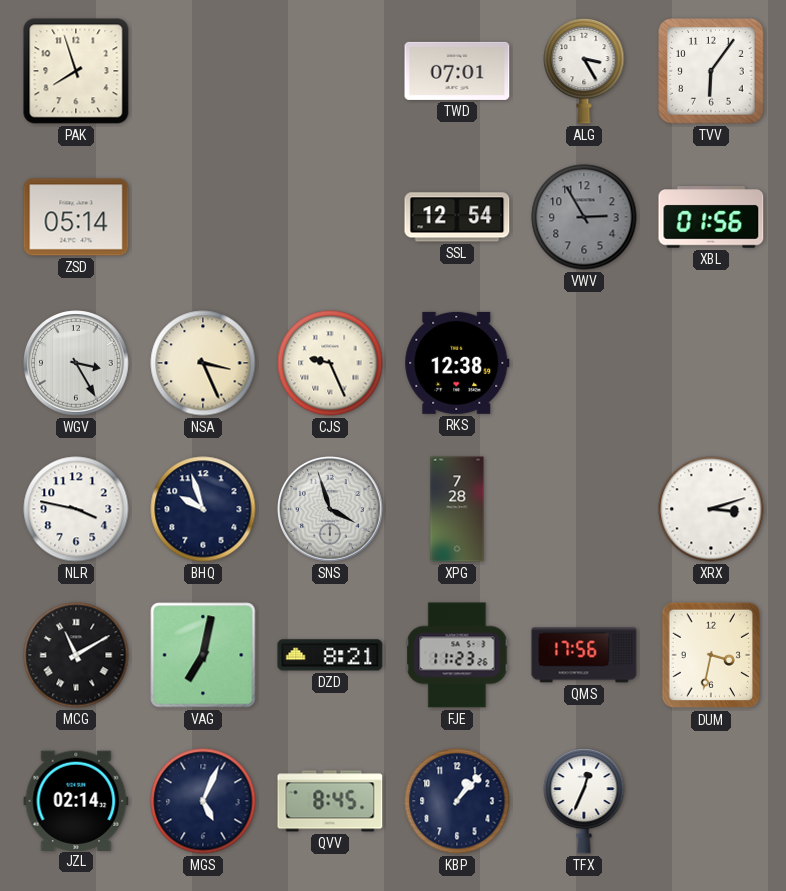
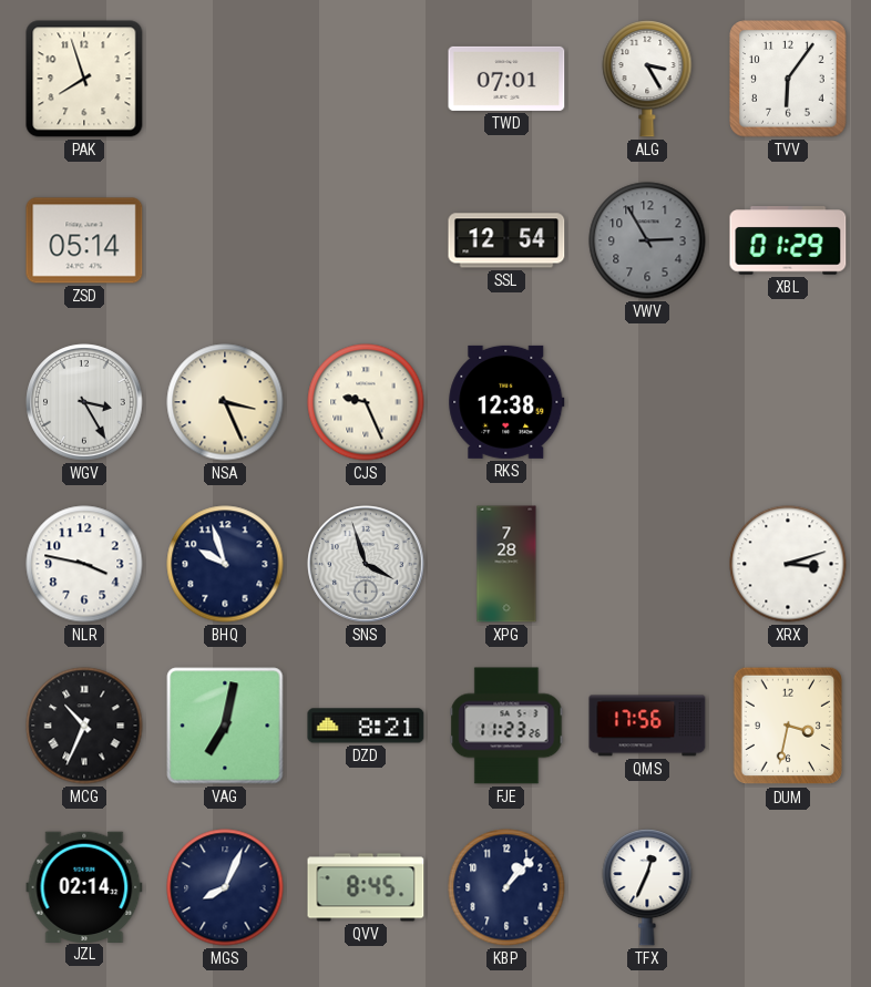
XBL: 01:56 -> 01:29 (788, 240)
MCG: 11:10 -> 10:34 (84, 726)
MGS: 5:04 -> 8:04 (225, 887)
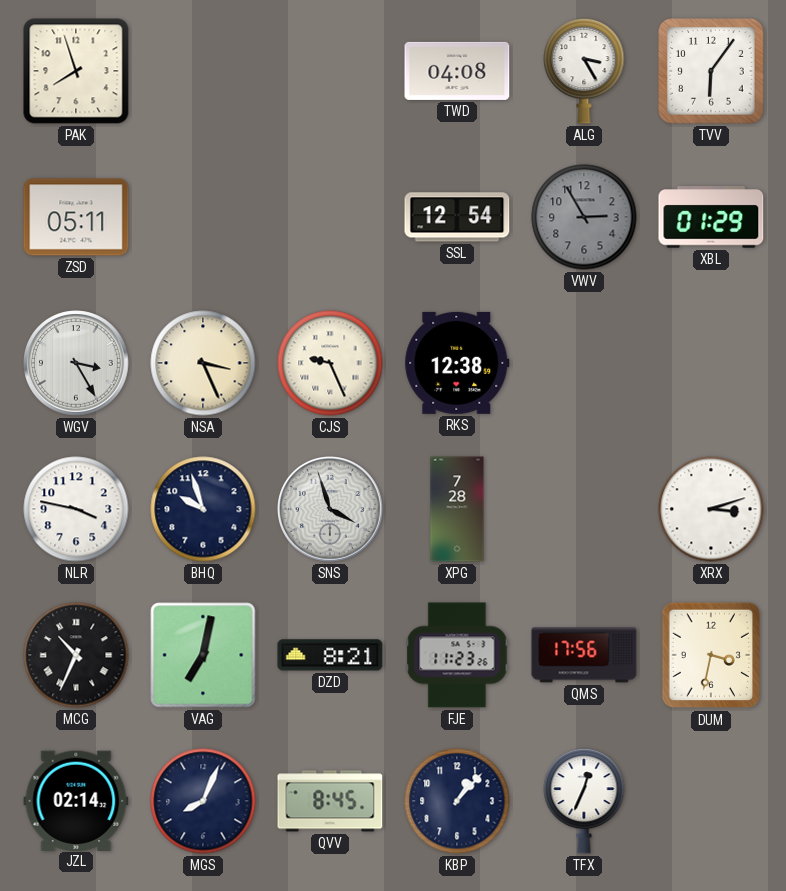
TWD: 07:01 -> 04:08 (457, 71)
ZSD: 05:14 -> 05:11 (76, 217)
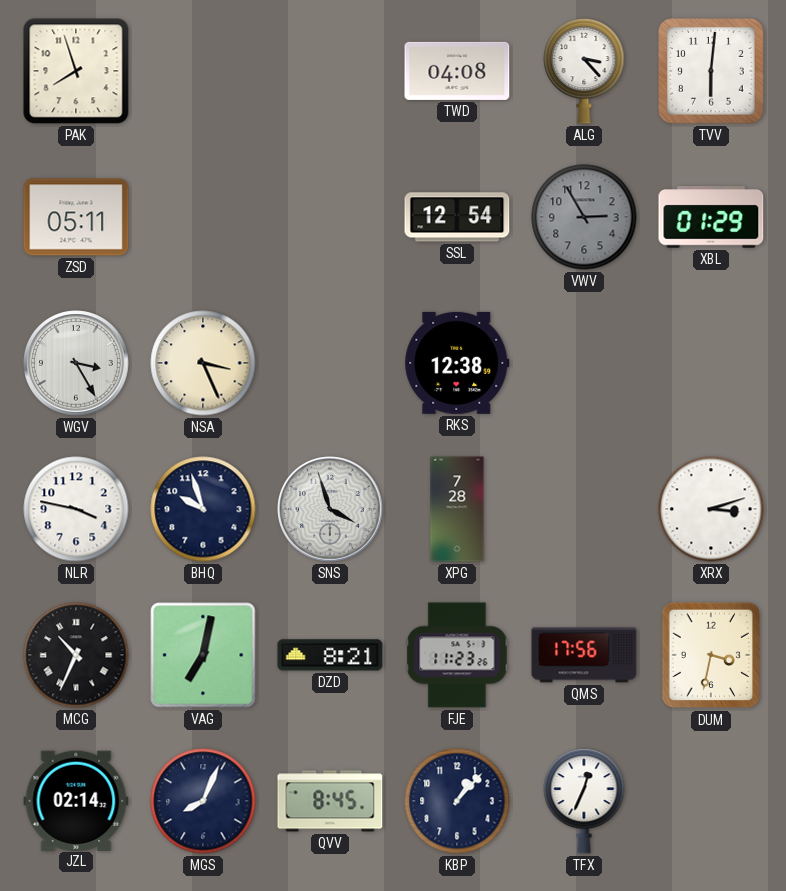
ALG: 3:25 -> 3:23 (584, 72)
TVV: 6:06 -> 6:01 (711, 71)
CJS: 9:26 -> none (330, 363)
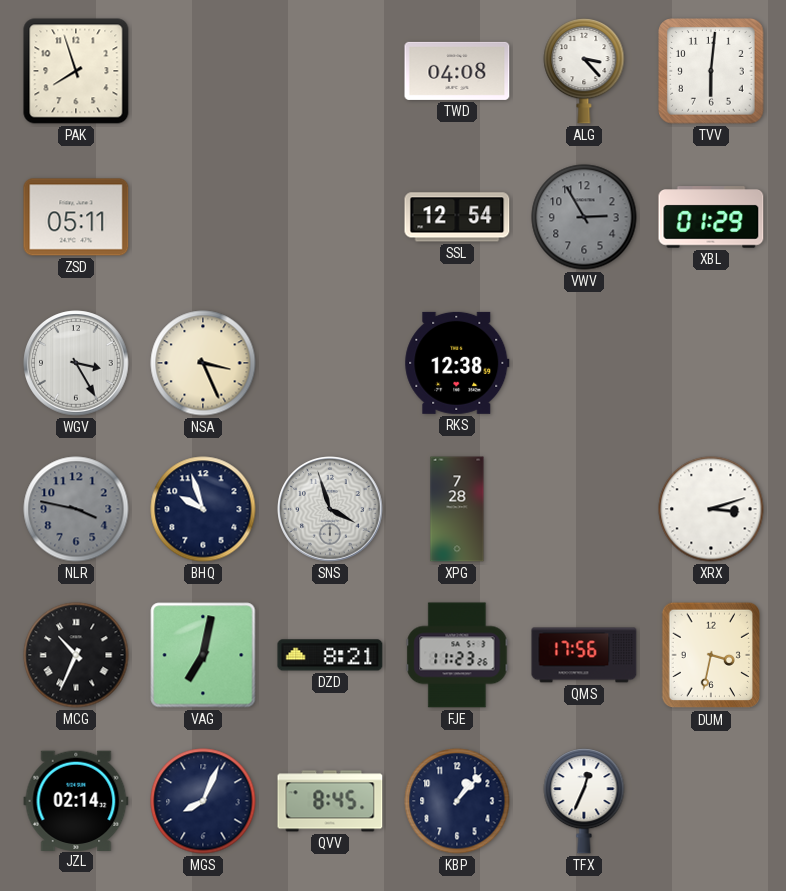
NLR dial: white -> grey (76, 509)
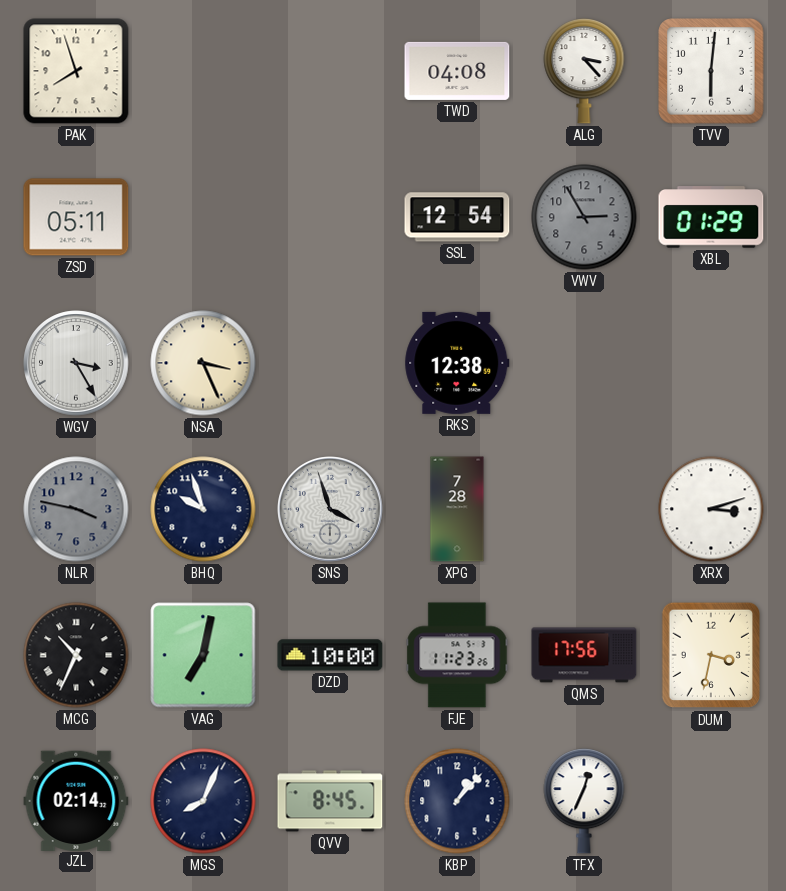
DZD: 8:21 -> 10:00 (330, 655)
